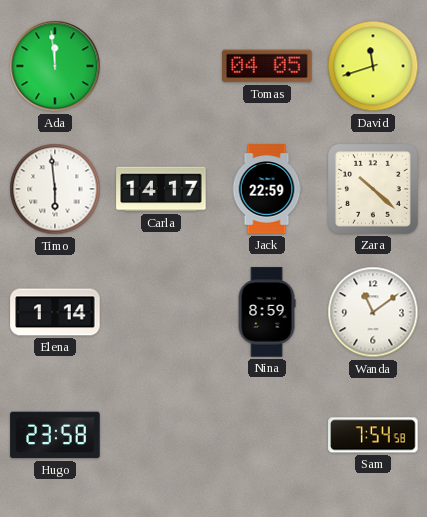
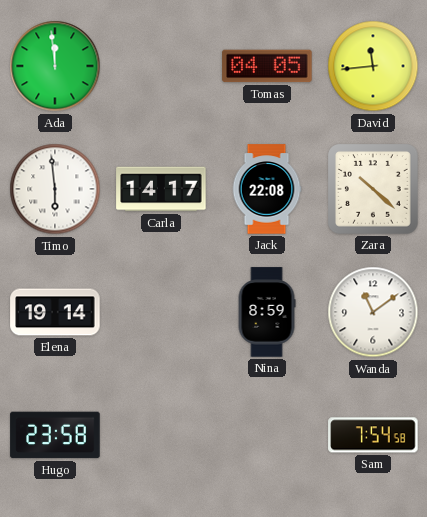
David: 11:42 -> 11:44 (373, 66)
Jack: 22:59 -> 22:08 (267, 189)
Elena: 1:14 -> 19:14 (55, 312)
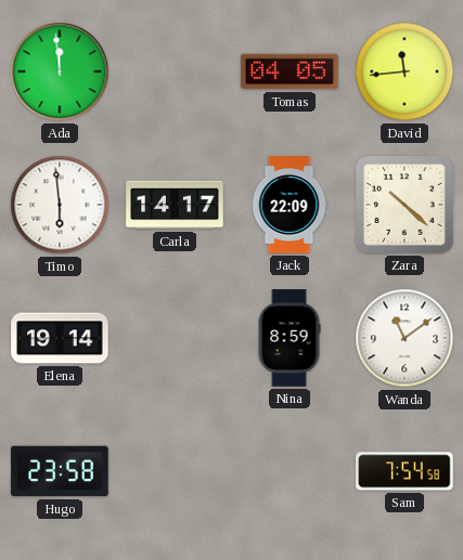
Jack: 22:08 -> 22:09 (290, 205)
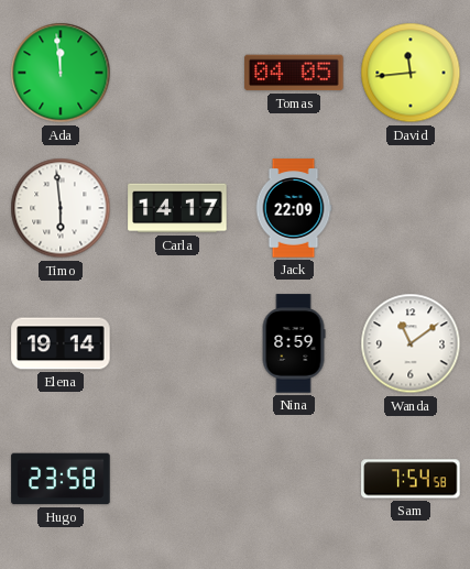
Zara: 10:22 -> none (406, 206)
